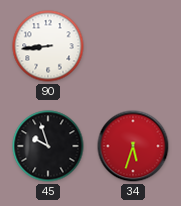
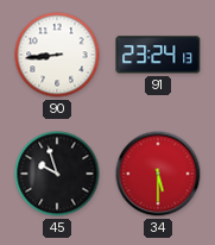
91: none -> 23:24 (158, 55)
34: 5:33 -> 5:30 (158, 174)
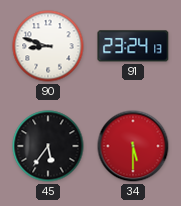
90: 8:44 -> 8:48 (48, 46)
45: 9:57 -> 5:36 (48, 146)
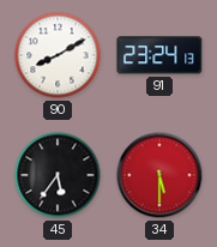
90: 8:48 -> 8:10 (58, 55)
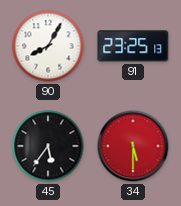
90: 8:10 -> 8:05 (48, 46)
91: 23:24 -> 23:25 (133, 46)
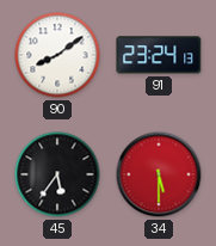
90: 8:05 -> 8:09 (57, 55)
91: 23:25 -> 23:24 (159, 55)
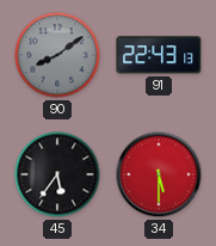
90 dial: white -> grey (57, 55)
91: 23:24 -> 22:43 (159, 55)
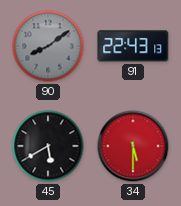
45: 5:36 -> 5:40 (48, 146)
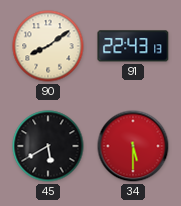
90 dial: grey -> cream (48, 46)
